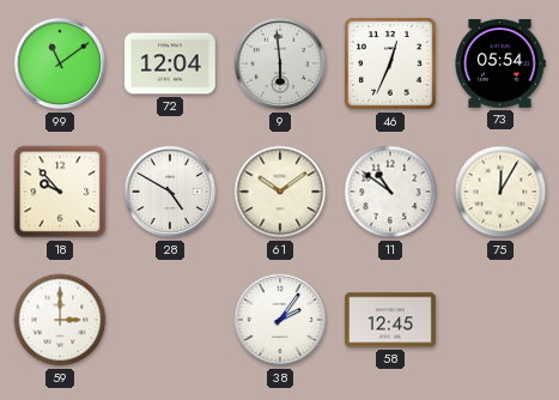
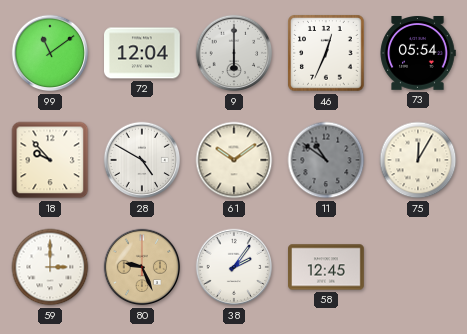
9: 5:59 -> 6:00 (234, 53)
11 dial: white -> grey (326, 160)
80: none -> 9:26 (142, 267)
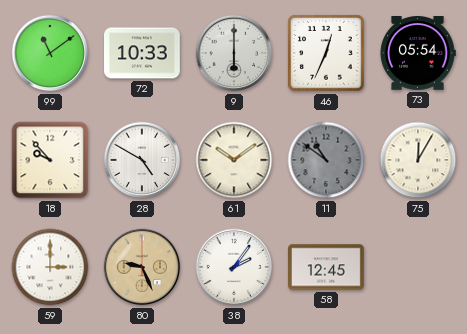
72: 12:04 -> 10:33 (143, 53)
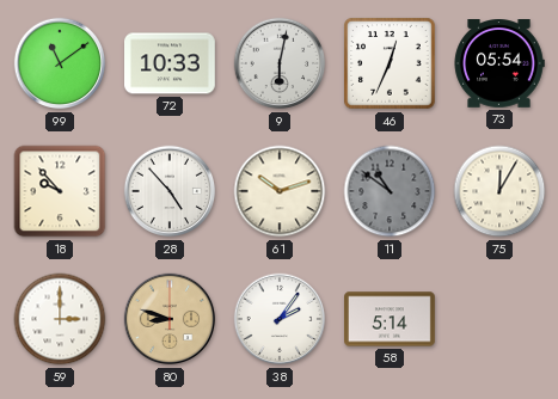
9: 6:00 -> 6:02 (280, 63)
28: 4:50 -> 4:53 (170, 191)
61: 10:09 -> 10:12 (280, 191)
80: 9:26 -> 8:48 (170, 319)
58: 12:45 -> 5:14 (391, 319)
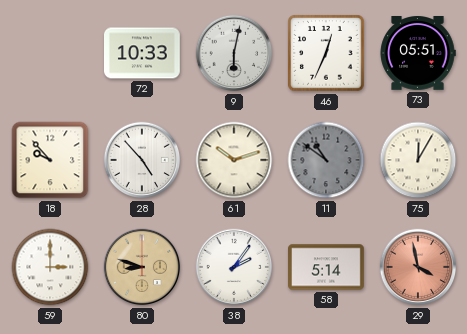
99: 11:09 -> none (60, 63)
73: 05:54 -> 05:51 (418, 54)
29: none -> 3:58 (418, 267)
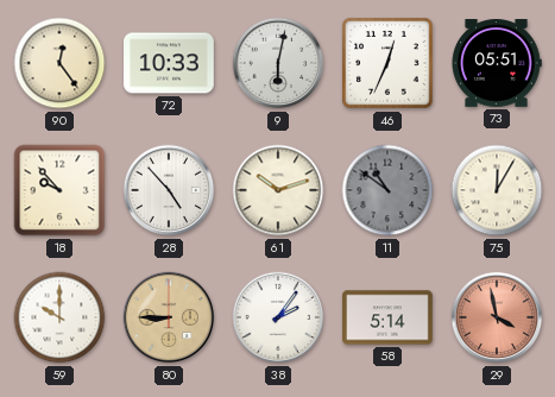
90: none -> 12:24 (59, 63)
59: 3:00 -> 10:00 (59, 317)
80: 8:48 -> 8:45 (169, 317)
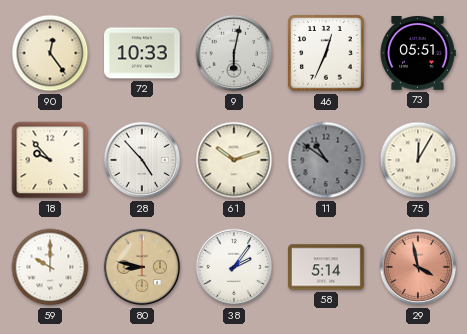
80: 8:45 -> 8:47 (142, 267)
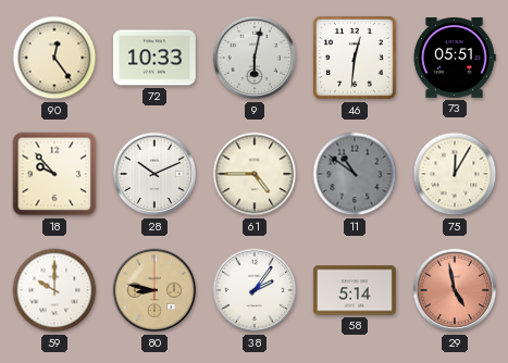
46: 12:34 -> 12:31 (355, 58)
28: 4:53 -> 10:11 (154, 174)
61: 10:12 -> 4:45 (255, 174)
29: 3:58 -> 4:58 (455, 290)
